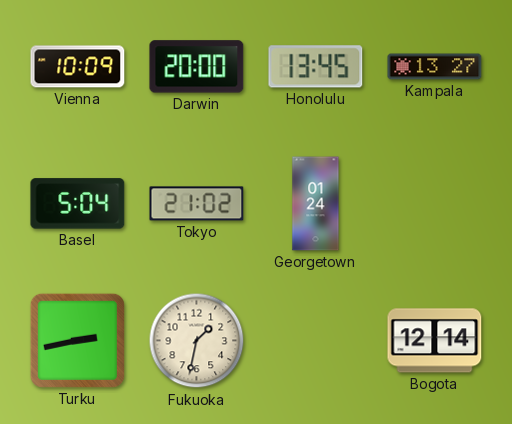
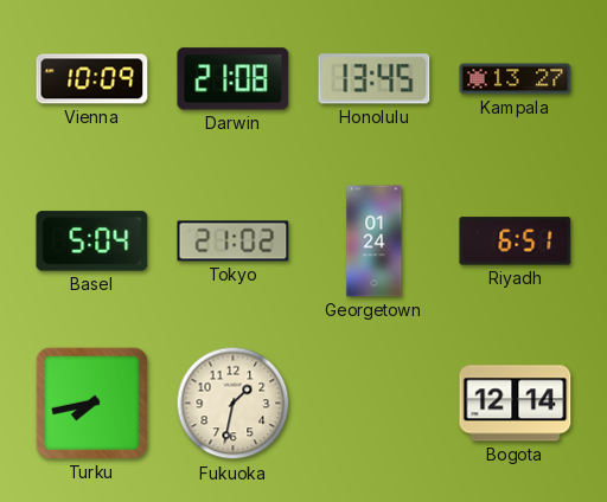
Darwin: 20:00 -> 21:08 (234, 79)
Riyadh: none -> 6:51 (516, 242)
Turku: 2:43 -> 7:43 (91, 403)
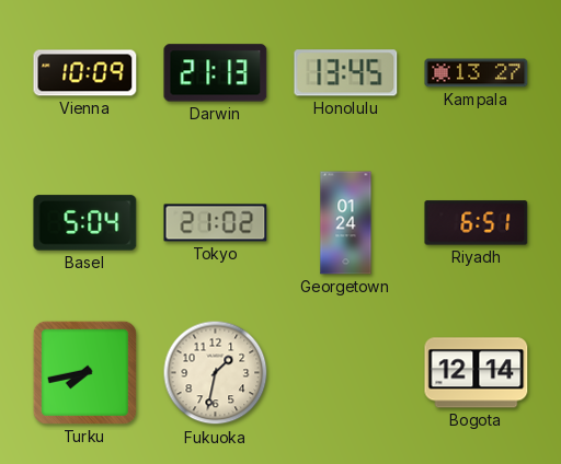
Darwin: 21:08 -> 21:13 (216, 73)
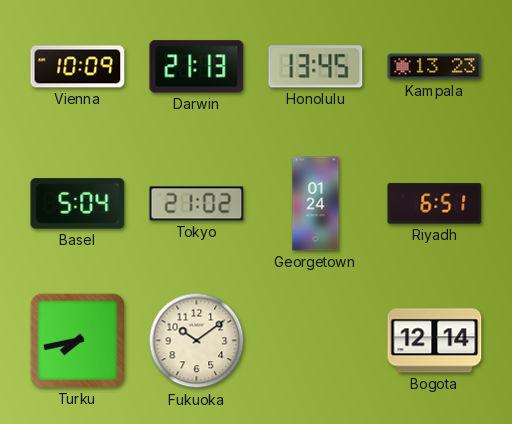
Kampala: 13:27 -> 13:23 (435, 67)
Fukuoka: 1:32 -> 10:09 (197, 341)
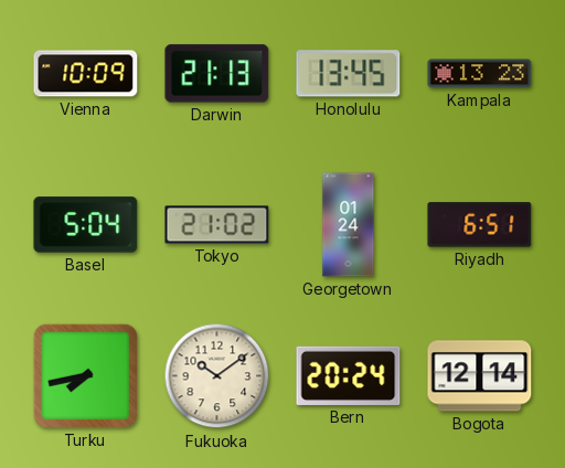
Bern: none -> 20:24 (349, 375)
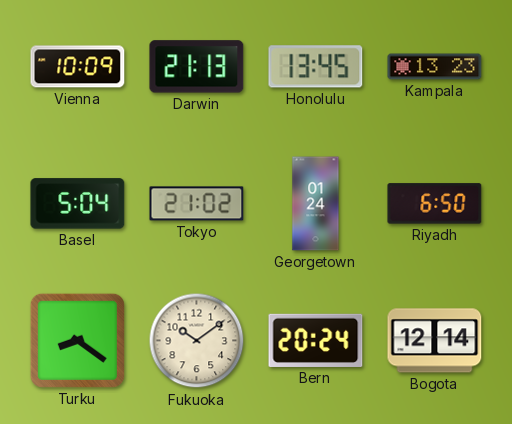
Riyadh: 6:51 -> 6:50 (435, 204)
Turku: 7:43 -> 8:21 (77, 340)
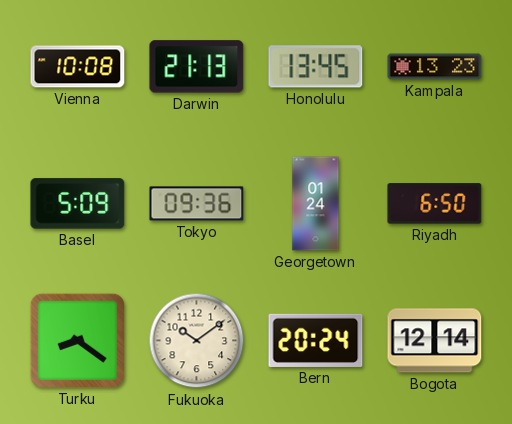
Vienna: 10:09 -> 10:08 (78, 67)
Basel: 5:04 -> 5:09 (78, 204)
Tokyo: 21:02 -> 09:36 (197, 204)
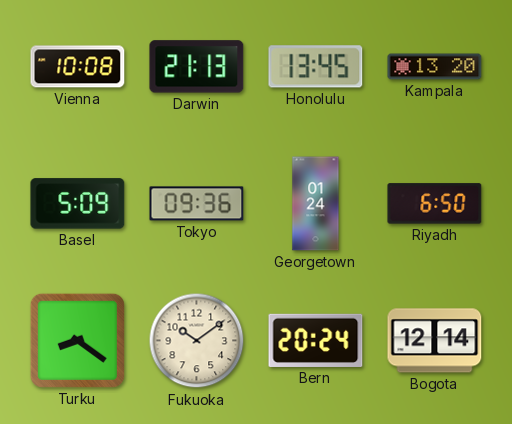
Kampala: 13:23 -> 13:20 (435, 67)
